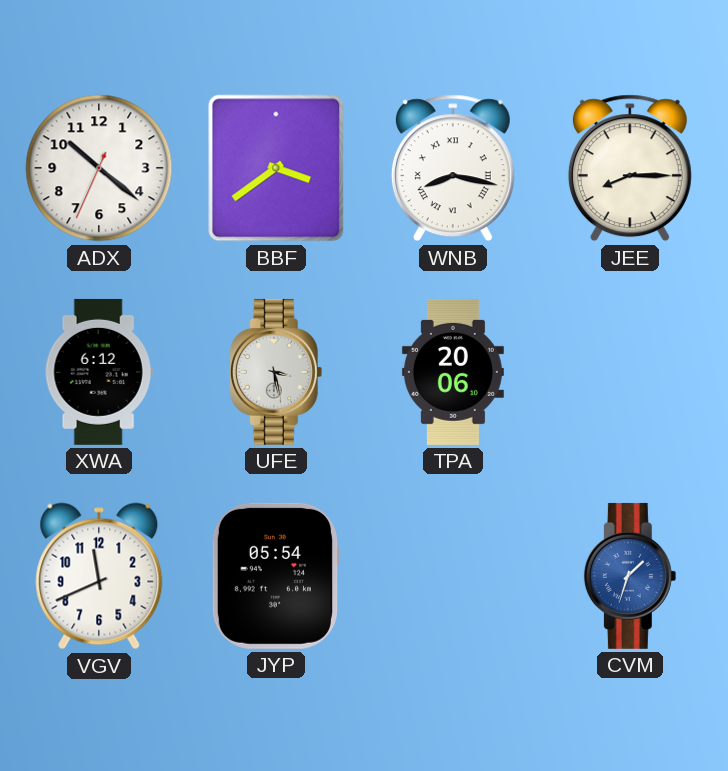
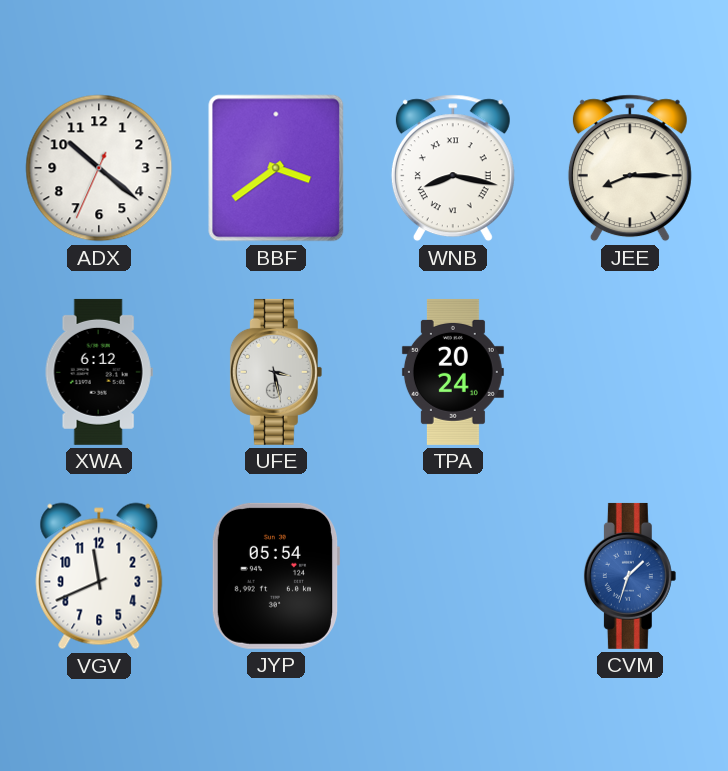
TPA: 20:06 -> 20:24 (453, 372)
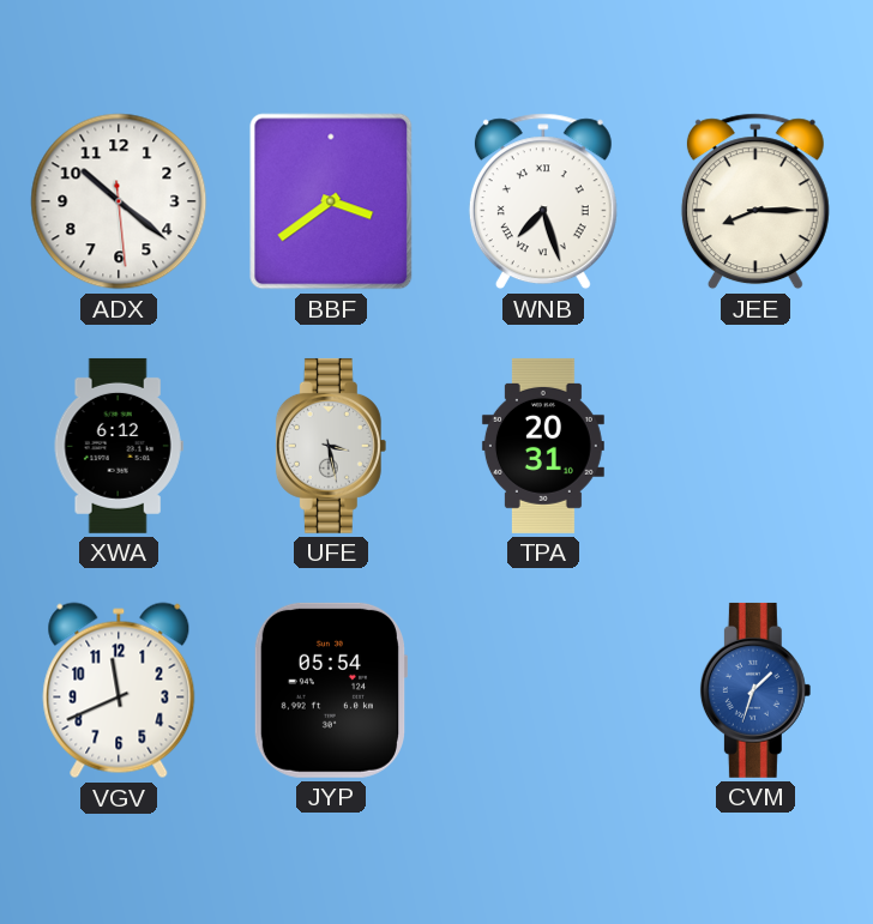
ADX: 10:21:34 -> 10:21:29 (119, 201)
WNB: 8:17 -> 7:27 (543, 201)
TPA: 20:24 -> 20:31 (543, 446)
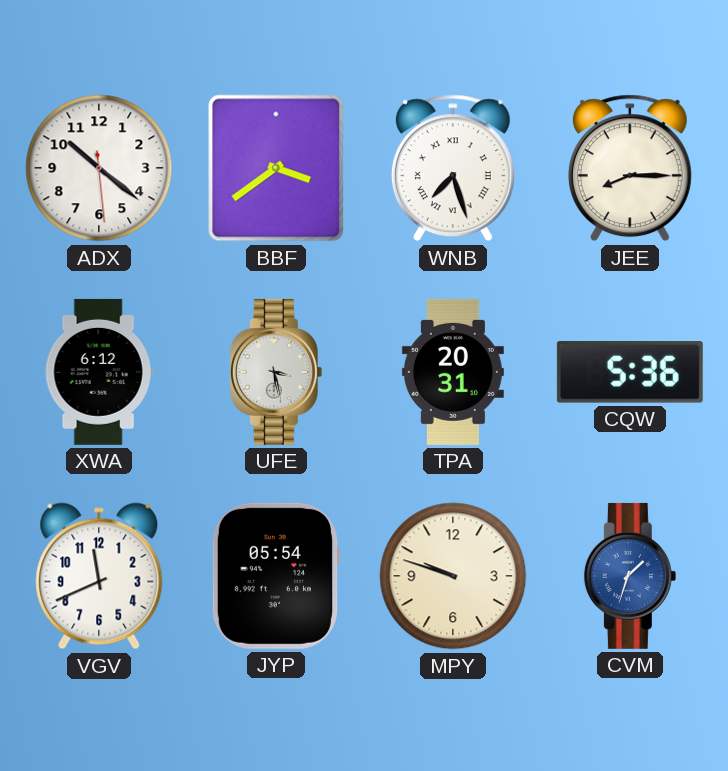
CQW: none -> 5:36 (630, 372)
MPY: none -> 9:48 (453, 576)
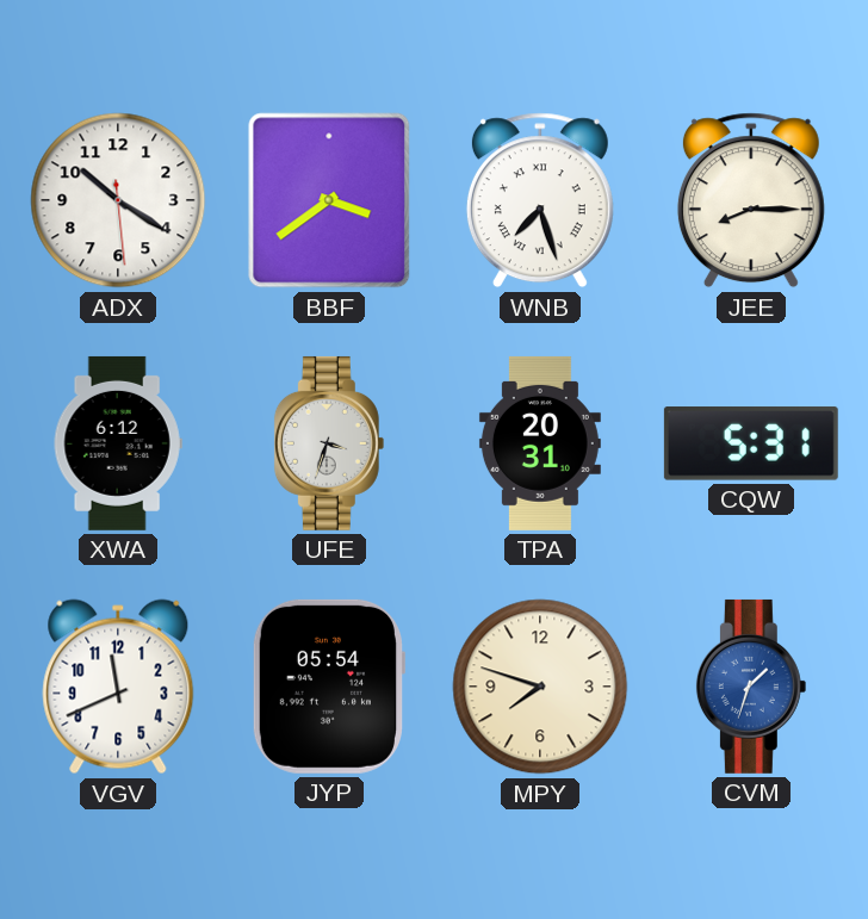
ADX: 10:21 -> 10:20 (118, 200)
UFE: 3:28 -> 3:33 (329, 443)
CQW: 5:36 -> 5:31 (751, 443)
MPY: 9:48 -> 7:48 (540, 687)
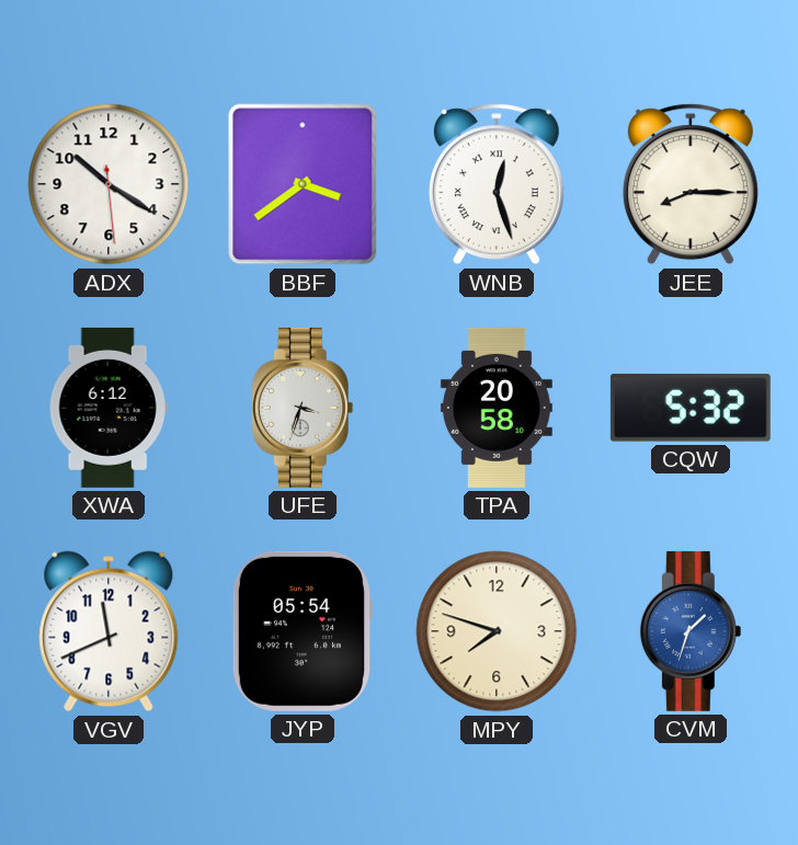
WNB: 7:27 -> 12:27 (497, 184)
TPA: 20:31 -> 20:58 (497, 408)
CQW: 5:31 -> 5:32 (691, 408)
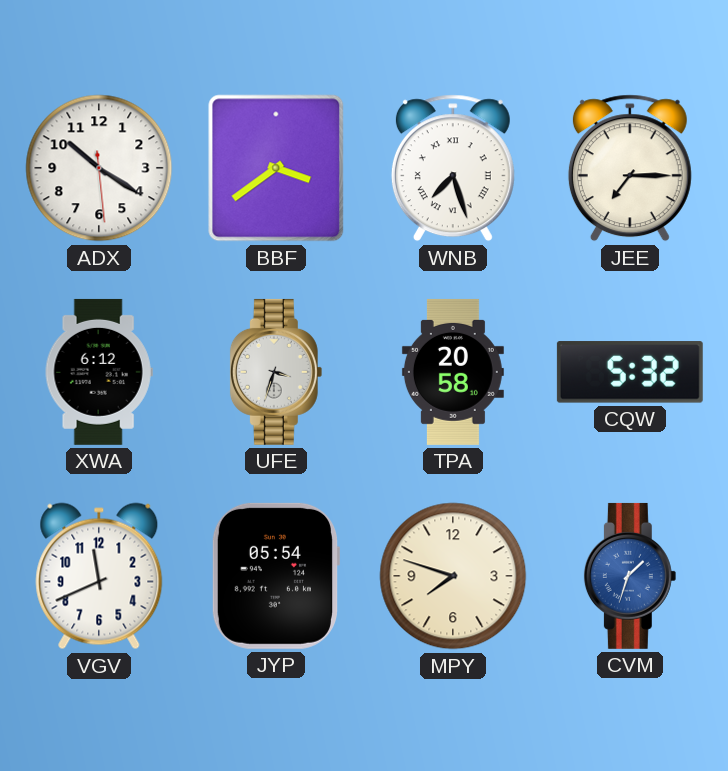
WNB: 12:27 -> 7:27 (453, 168)
JEE: 8:15 -> 7:15 (630, 168)
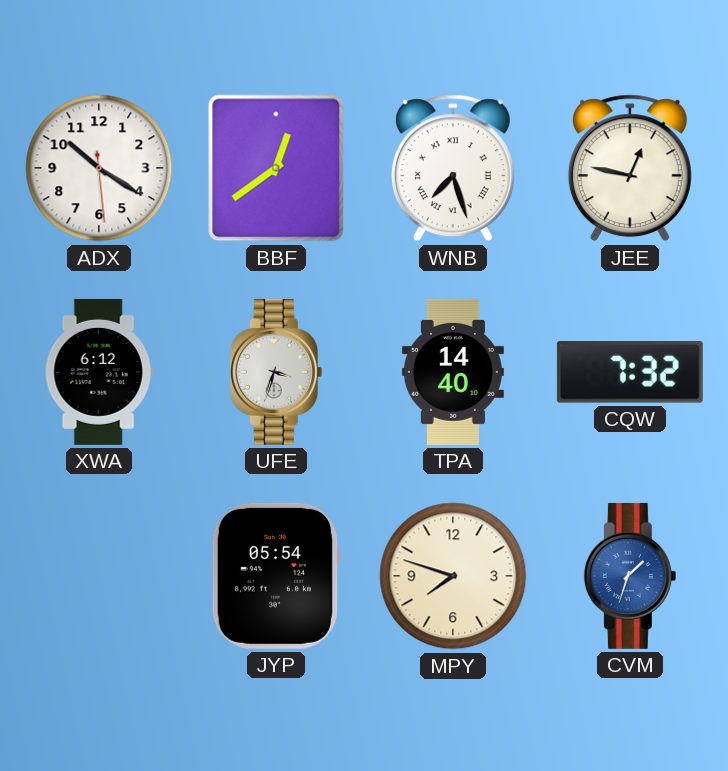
BBF: 3:39 -> 12:39 (276, 168)
JEE: 7:15 -> 12:47 (630, 168)
TPA: 20:58 -> 14:40 (453, 372)
CQW: 5:32 -> 7:32 (630, 372)
VGV: 11:41 -> none (99, 576)
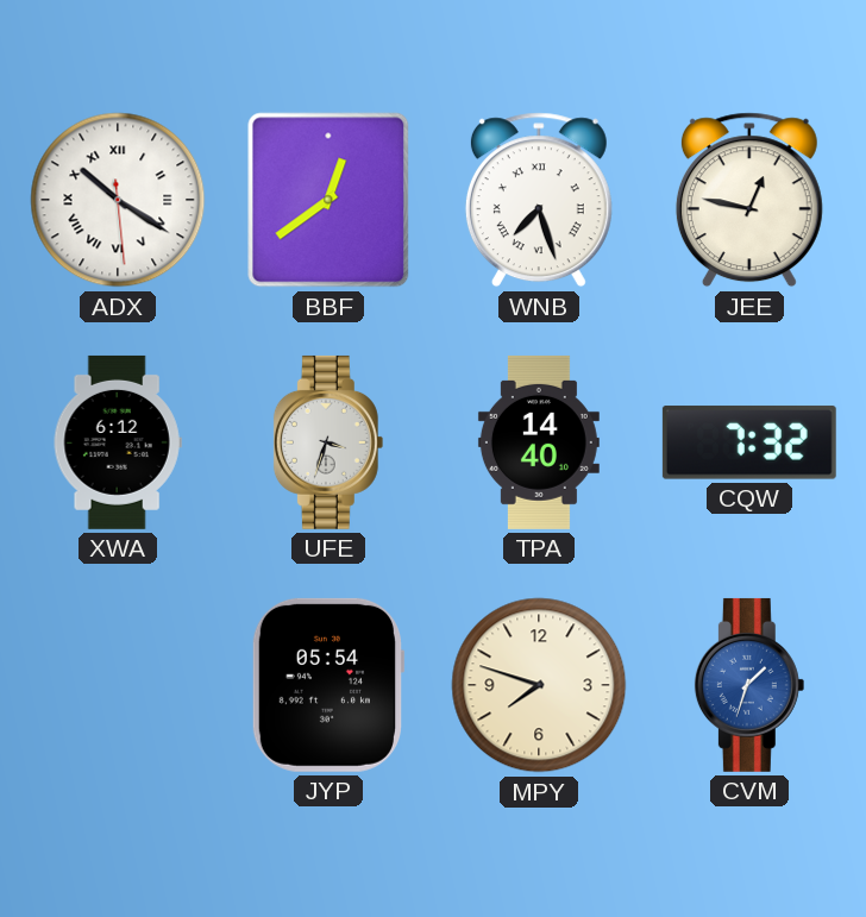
ADX numerals: Arabic -> Roman (118, 200)
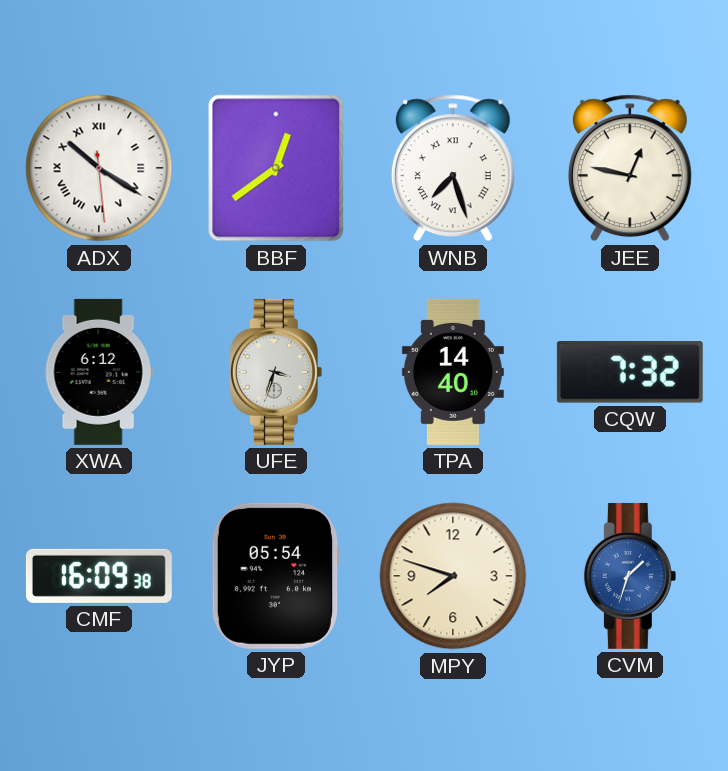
CMF: none -> 16:09 (99, 576)
